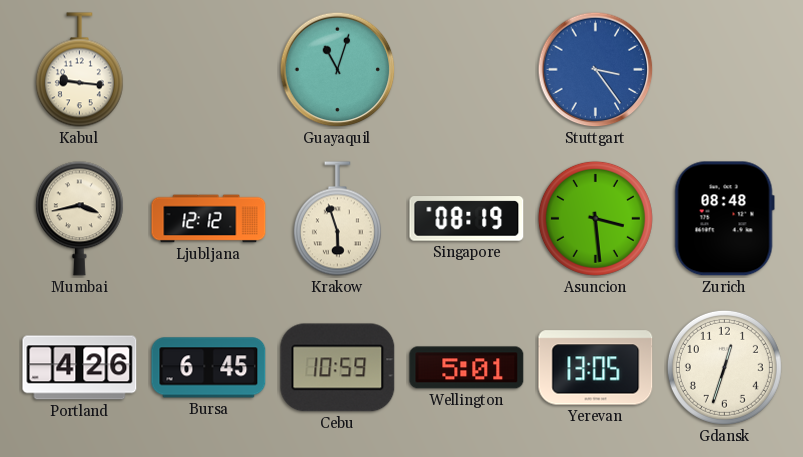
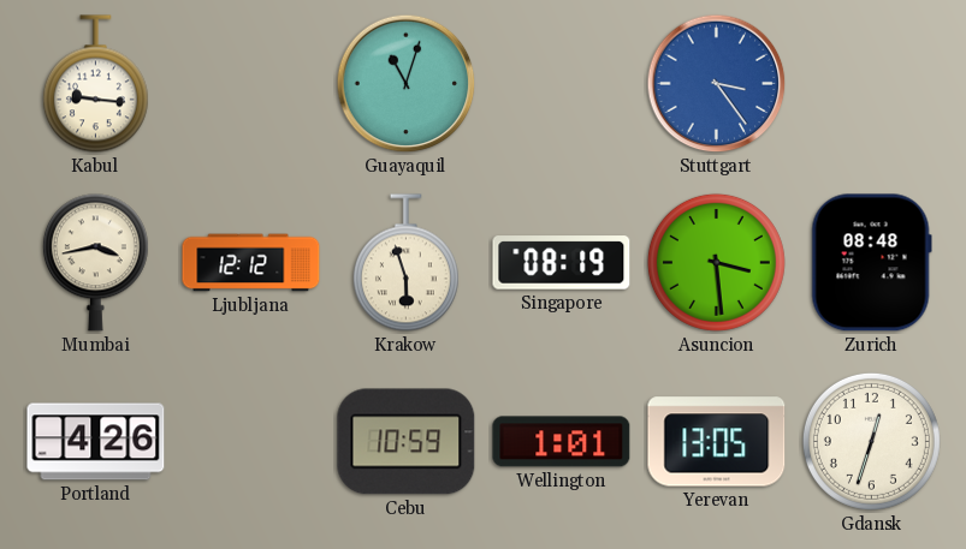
Bursa: 6:45 -> none (209, 368)
Wellington: 5:01 -> 1:01 (562, 442)
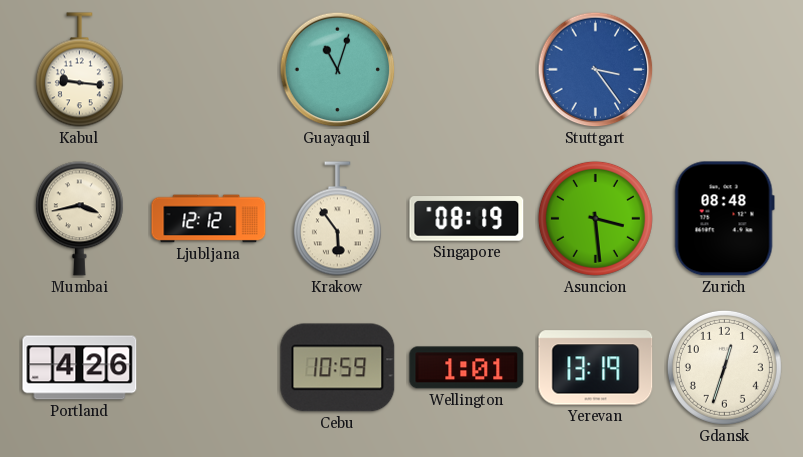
Krakow: 5:57 -> 5:54 (337, 219)
Yerevan: 13:05 -> 13:19 (596, 368)
